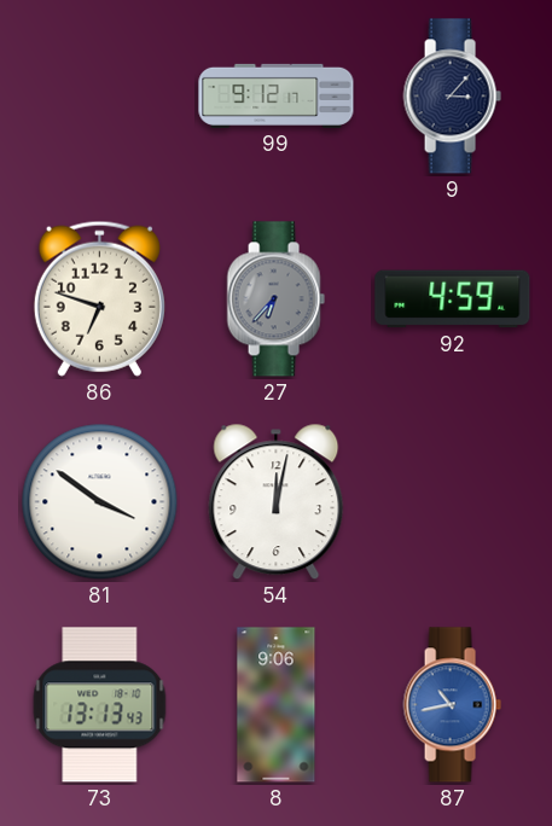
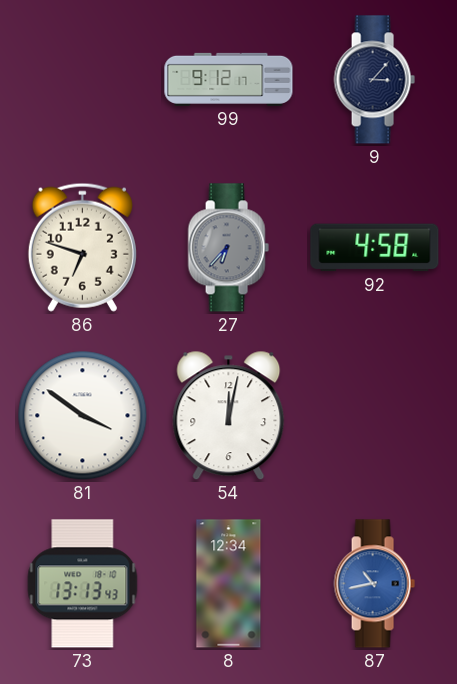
92: 4:59 -> 4:58 (375, 248)
8: 9:06 -> 12:34 (229, 584)
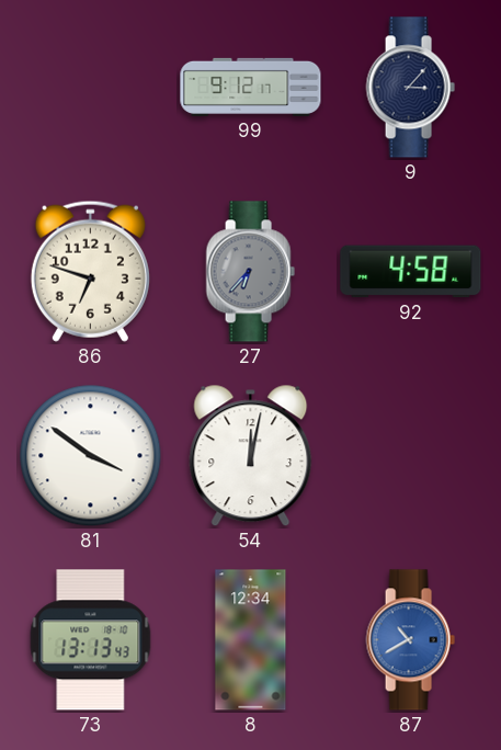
87: 10:43 -> 10:40 (410, 640)
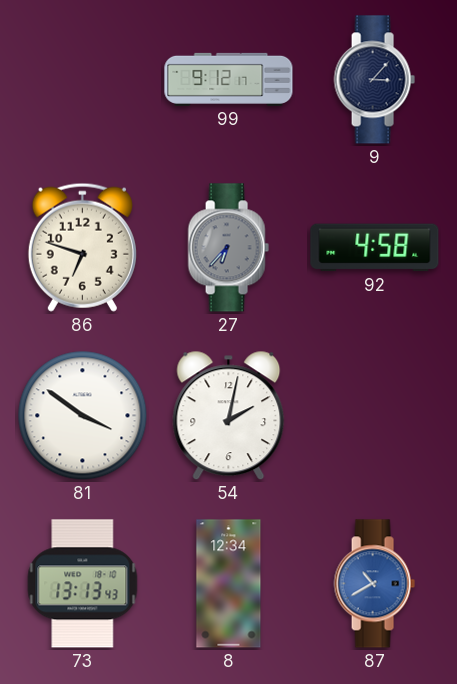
54: 12:02 -> 2:02 (229, 416)
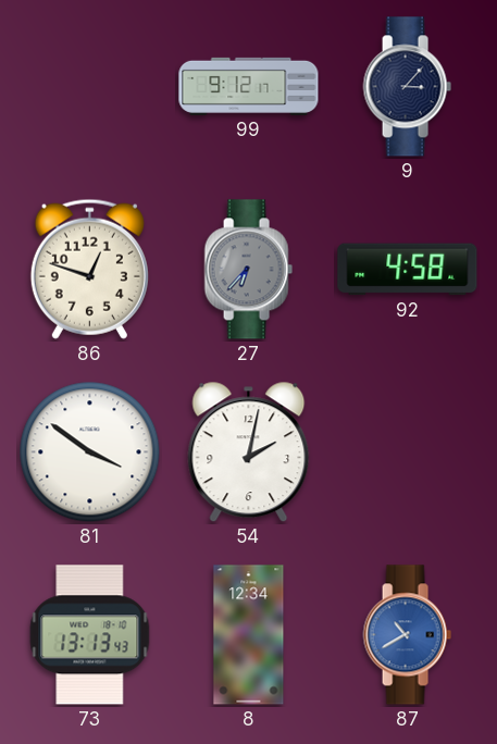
86: 6:48 -> 12:48 (89, 269)
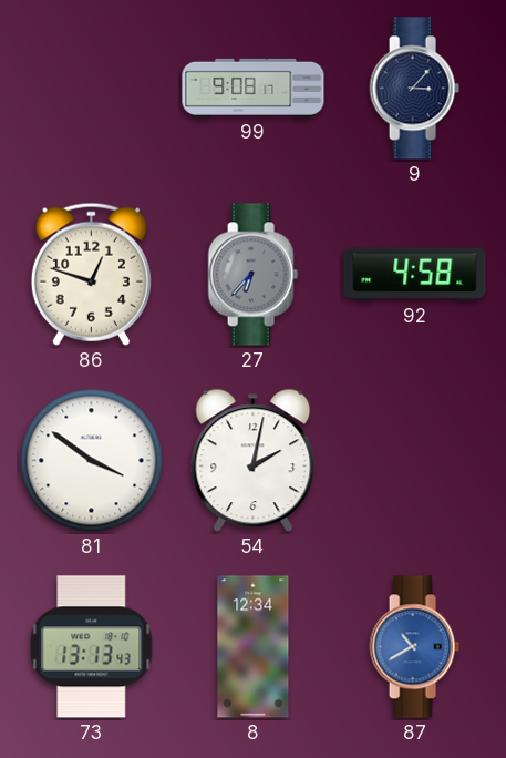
99: 9:12 -> 9:08 (254, 88)
